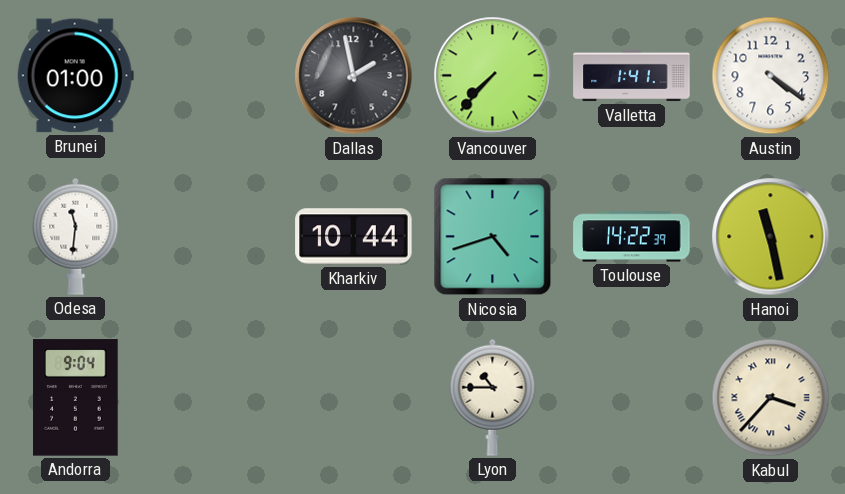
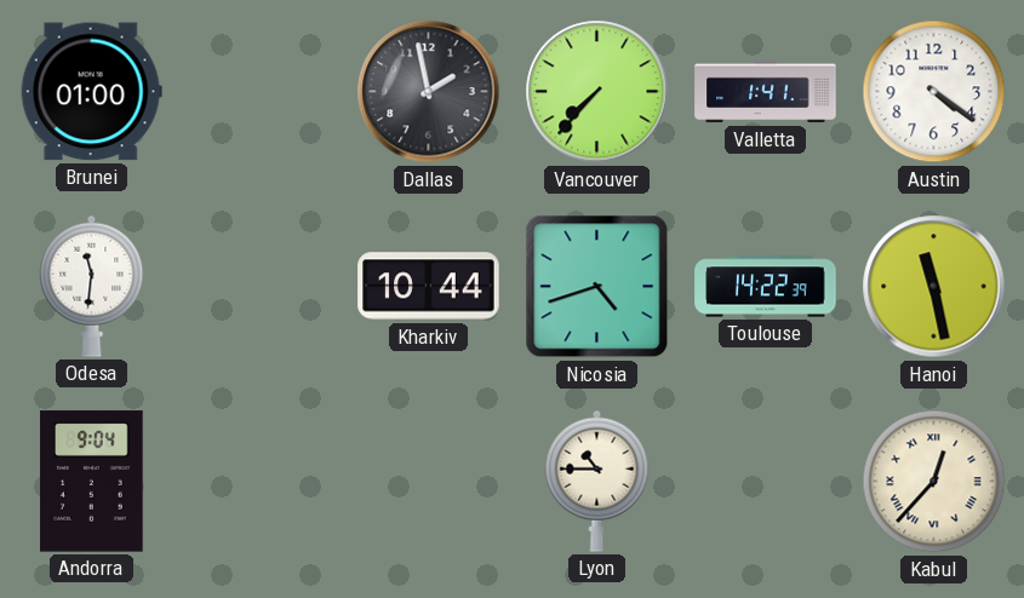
Kabul: 3:37 -> 12:37 (934, 482)
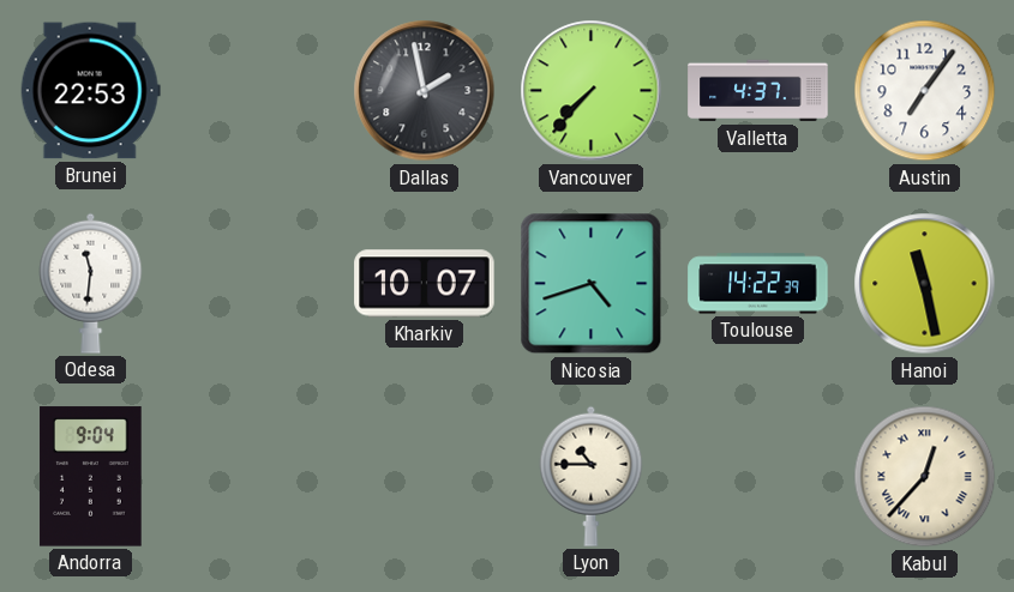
Brunei: 01:00 -> 22:53 (90, 91)
Valletta: 1:41 -> 4:37 (758, 91)
Austin: 4:21 -> 7:06 (925, 91)
Kharkiv: 10:44 -> 10:07 (425, 284)
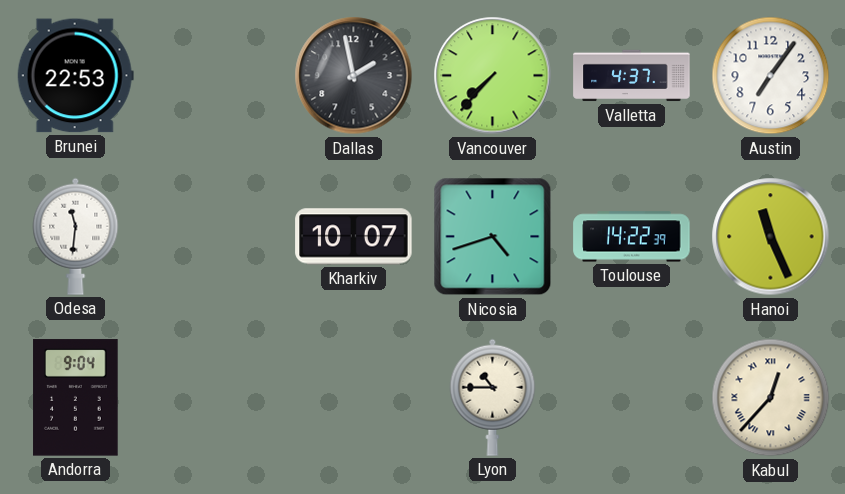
Hanoi: 11:28 -> 11:26 (771, 237)
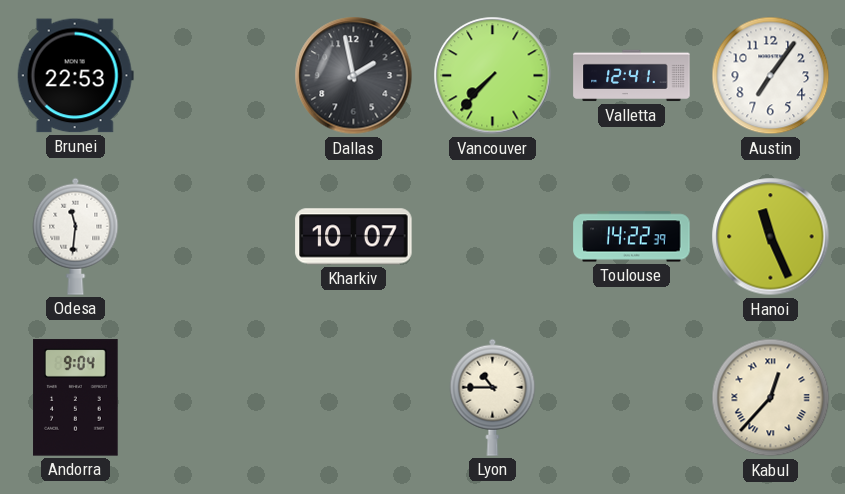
Valletta: 4:37 -> 12:41 (632, 76)
Nicosia: 4:42 -> none (493, 237)
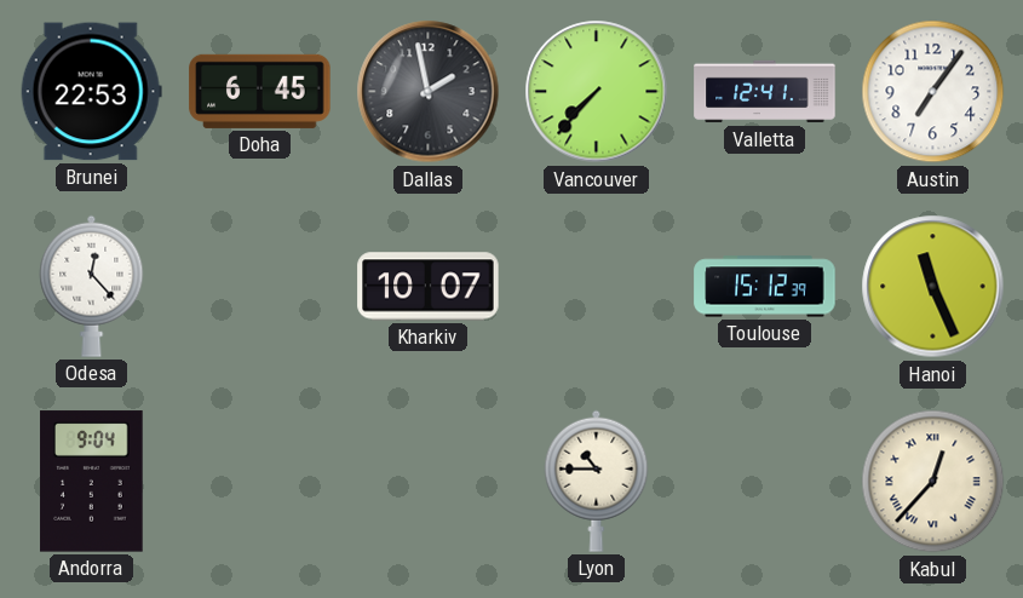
Doha: none -> 6:45 (260, 91)
Odesa: 11:31 -> 12:23 (92, 286)
Toulouse: 14:22 -> 15:12 (765, 287)
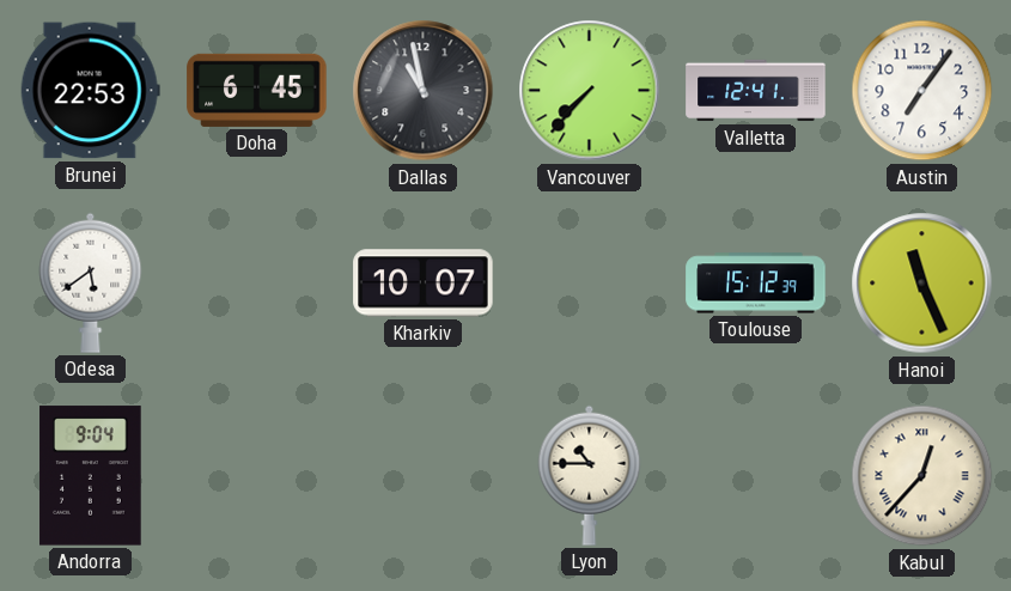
Dallas: 1:58 -> 10:58 (424, 91)
Odesa: 12:23 -> 5:39 (91, 282)
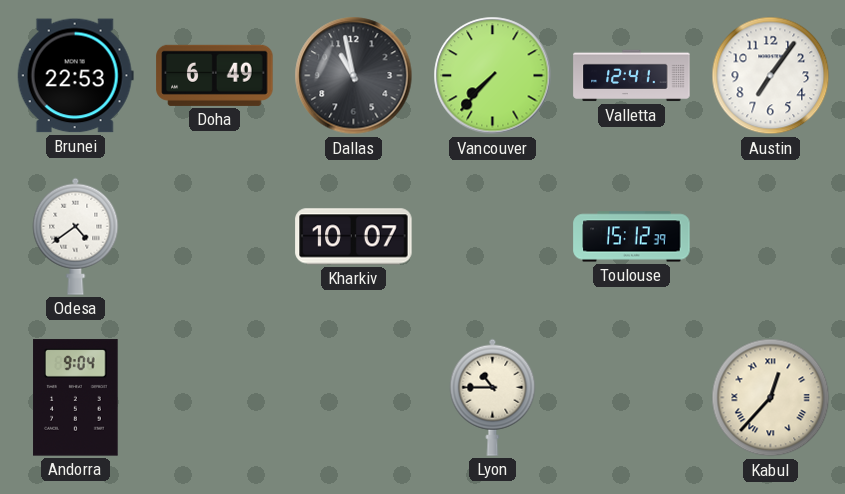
Doha: 6:45 -> 6:49 (215, 75)
Odesa: 5:39 -> 4:39 (76, 236)
Hanoi: 11:26 -> none (922, 284)
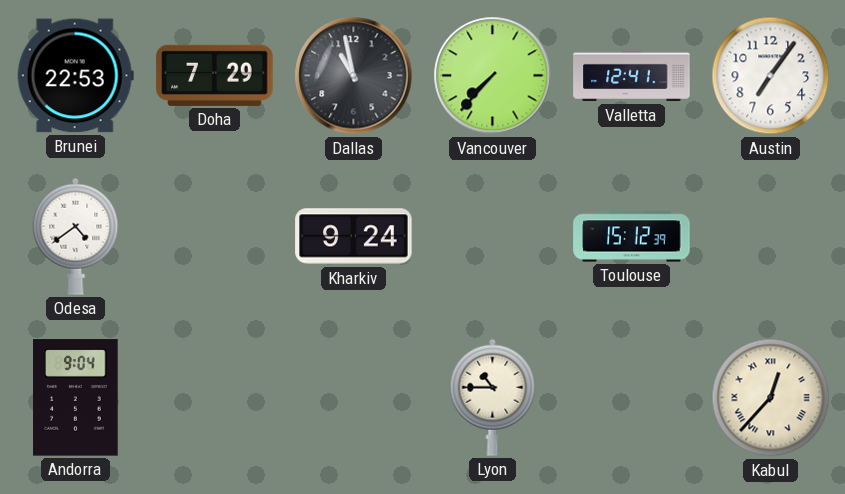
Doha: 6:49 -> 7:29 (215, 75)
Kharkiv: 10:07 -> 9:24 (354, 237)
